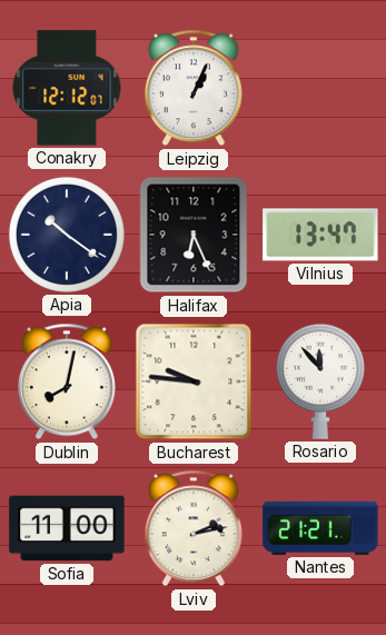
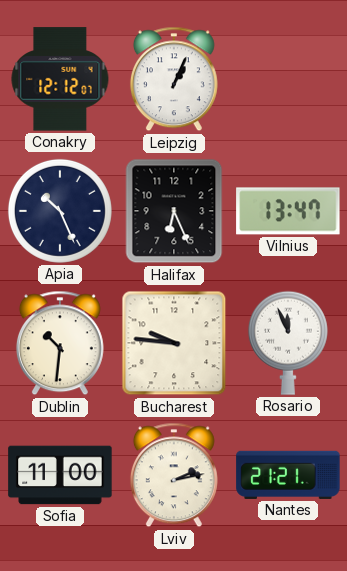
Apia: 10:21 -> 10:26 (60, 211)
Dublin: 8:02 -> 10:31 (60, 343)
Rosario: 11:53 -> 11:56 (288, 343)
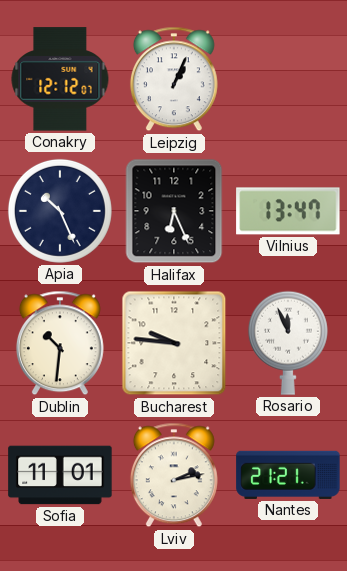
Sofia: 11:00 -> 11:01 (60, 475)
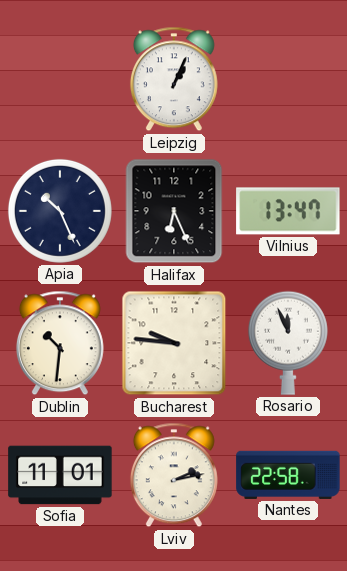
Conakry: 12:12 -> none (60, 79)
Nantes: 21:21 -> 22:58 (288, 475)
